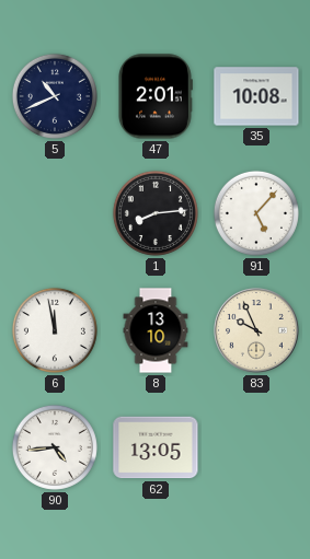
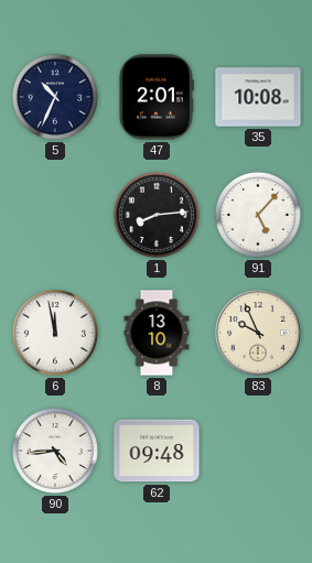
5: 10:41 -> 10:34 (55, 97)
62: 13:05 -> 09:48 (157, 451)
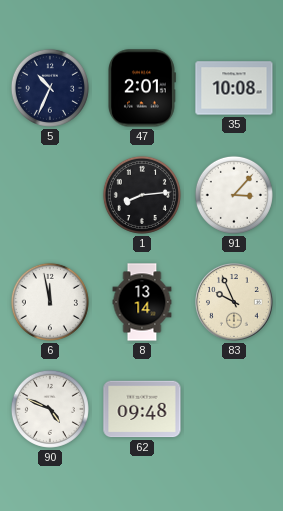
91: 5:07 -> 3:07 (234, 195)
8: 13:10 -> 13:14 (142, 302)
90: 4:44 -> 4:49 (50, 409)
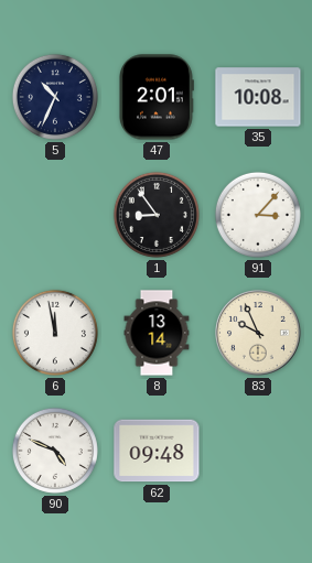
1: 8:14 -> 8:54 (157, 215)
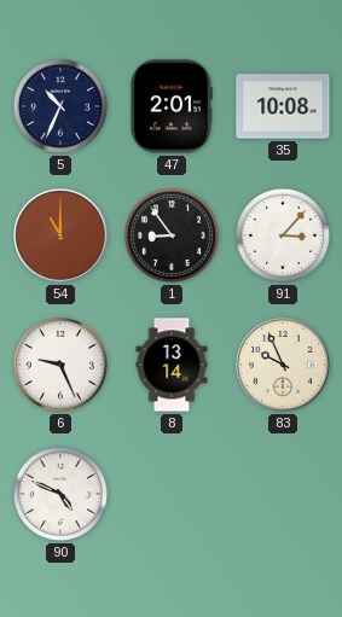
54: none -> 11:00 (60, 235)
6: 11:58 -> 9:26 (60, 365)
62: 09:48 -> none (157, 451)
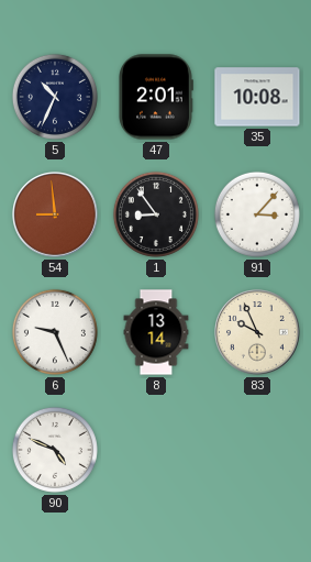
54: 11:00 -> 8:59 (55, 214)
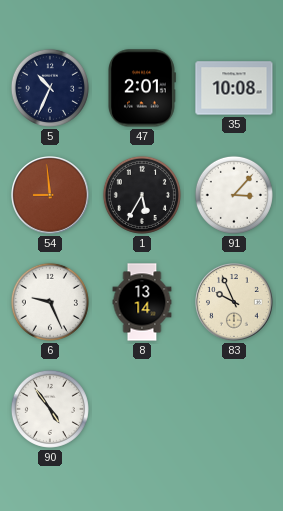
1: 8:54 -> 5:35 (142, 195)
90: 4:49 -> 4:54 (50, 409)
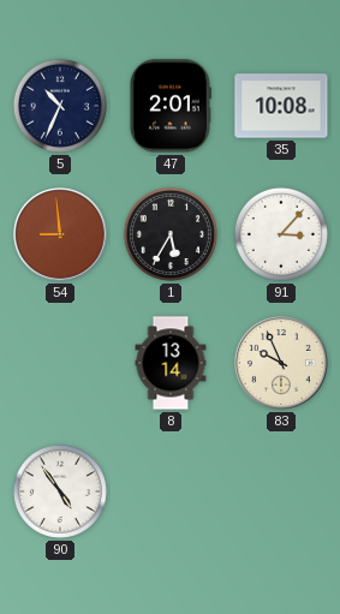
6: 9:26 -> none (50, 302)
